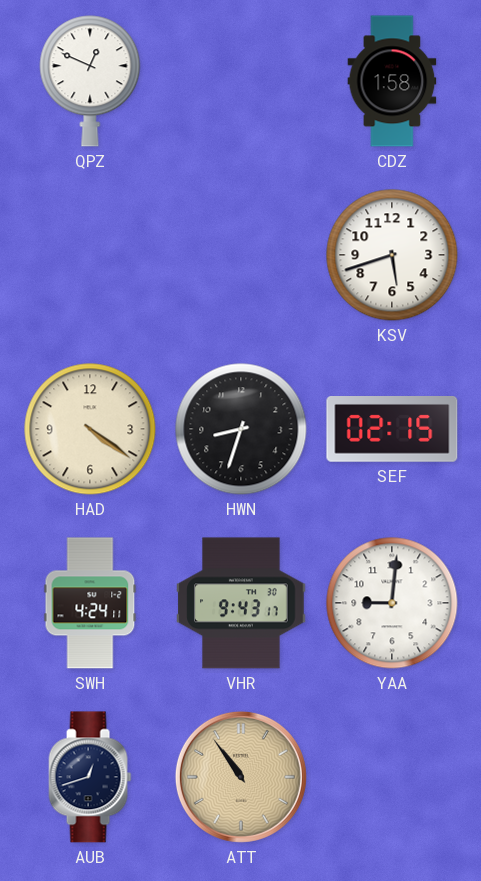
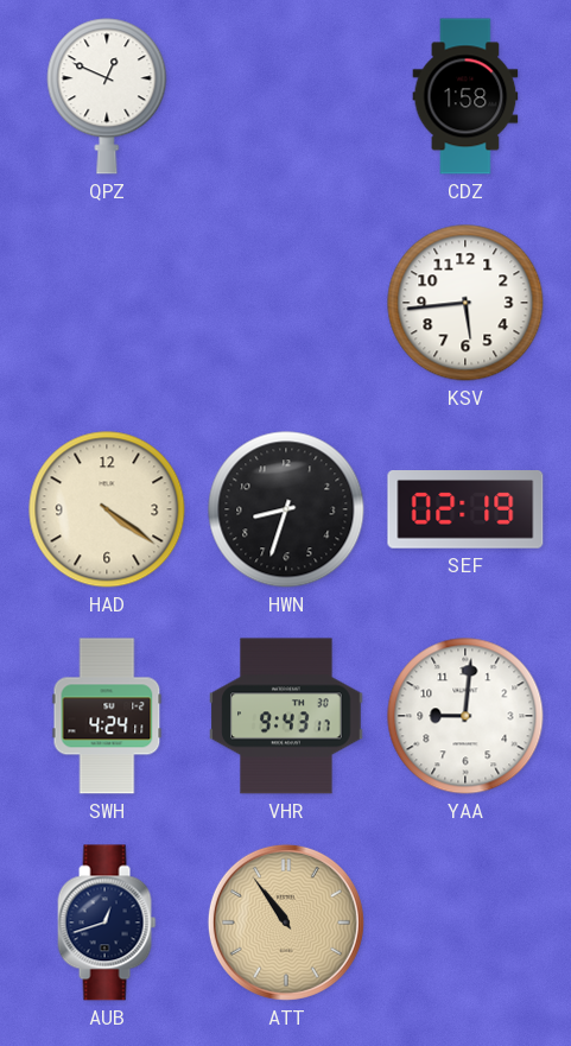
KSV: 5:42 -> 5:44 (465, 303)
SEF: 02:15 -> 02:19 (465, 511)
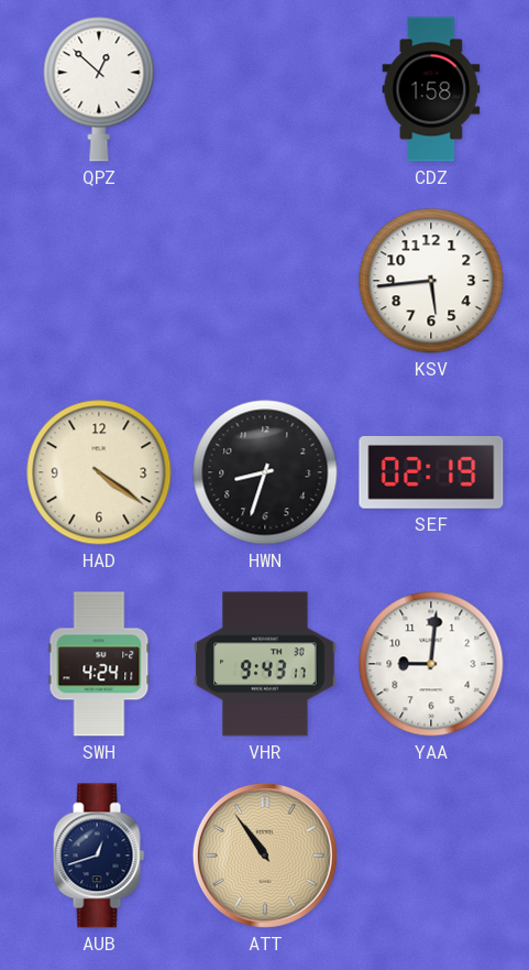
QPZ: 12:49 -> 12:52 (99, 89)
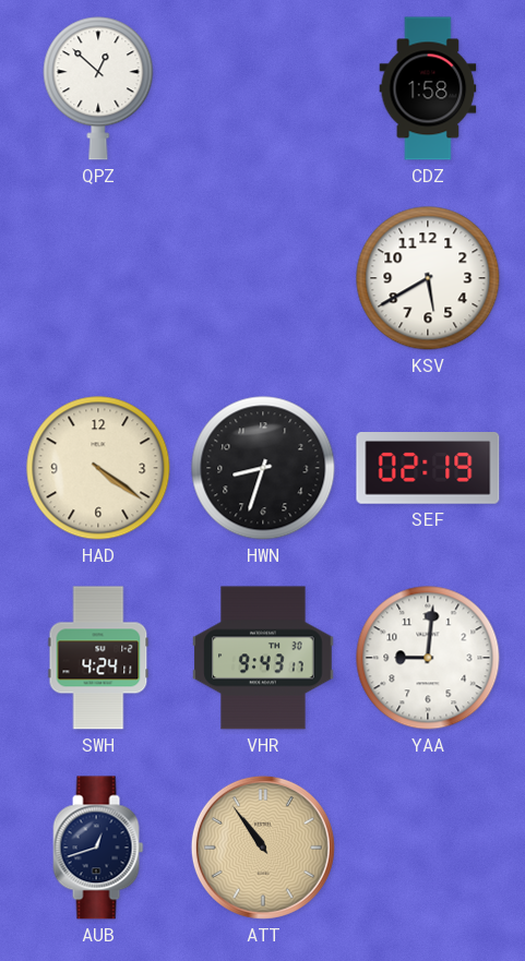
KSV: 5:44 -> 5:40 (428, 278)
